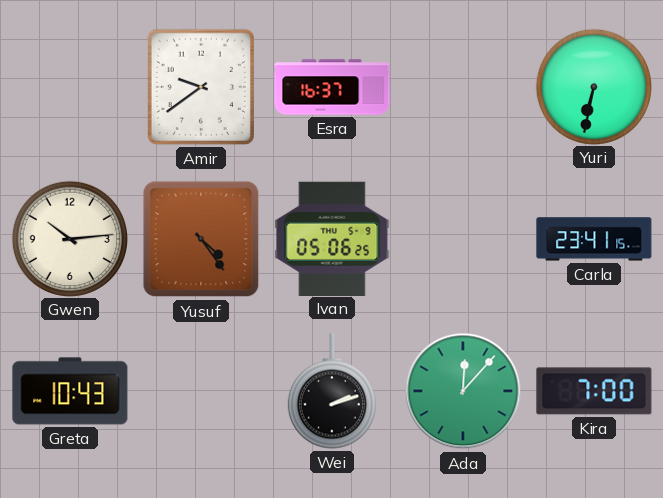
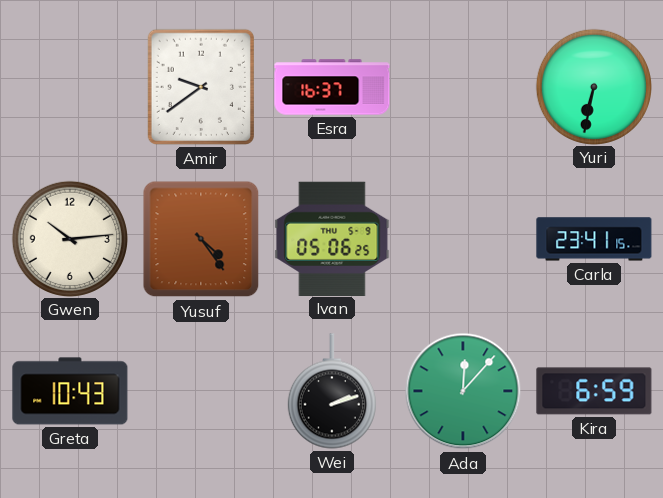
Kira: 7:00 -> 6:59 (594, 391)
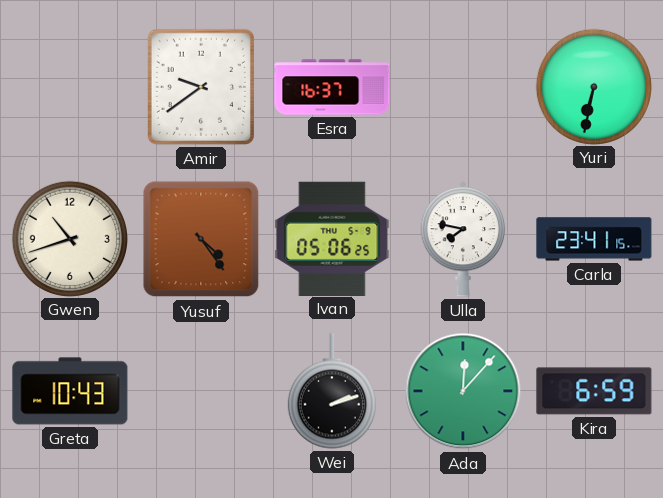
Gwen: 10:14 -> 10:42 (69, 238)
Ulla: none -> 7:47 (463, 240)
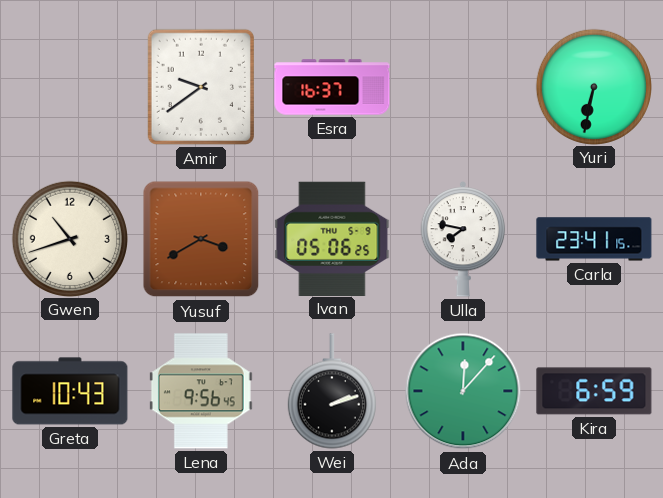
Yusuf: 4:24 -> 3:40 (201, 239)
Lena: none -> 9:56 (201, 391)
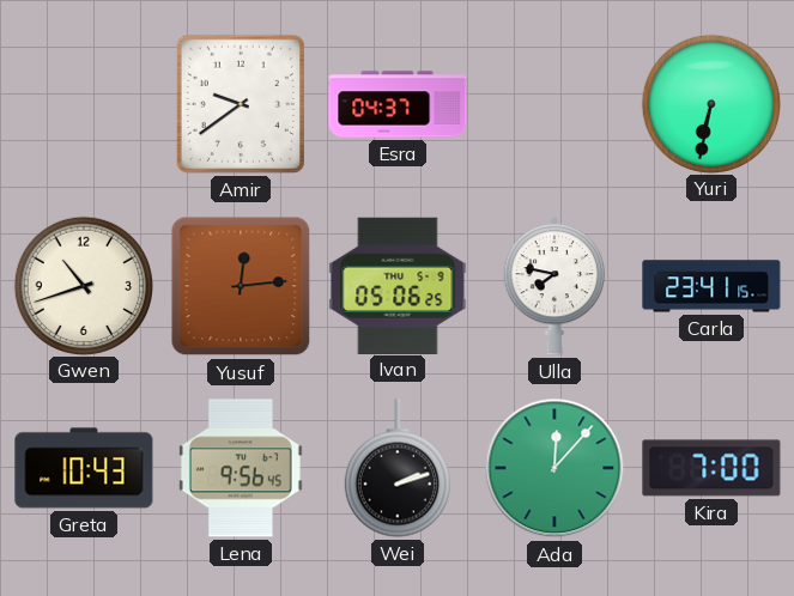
Esra: 16:37 -> 04:37 (398, 104)
Yusuf: 3:40 -> 12:14 (241, 286)
Kira: 6:59 -> 7:00 (711, 468)
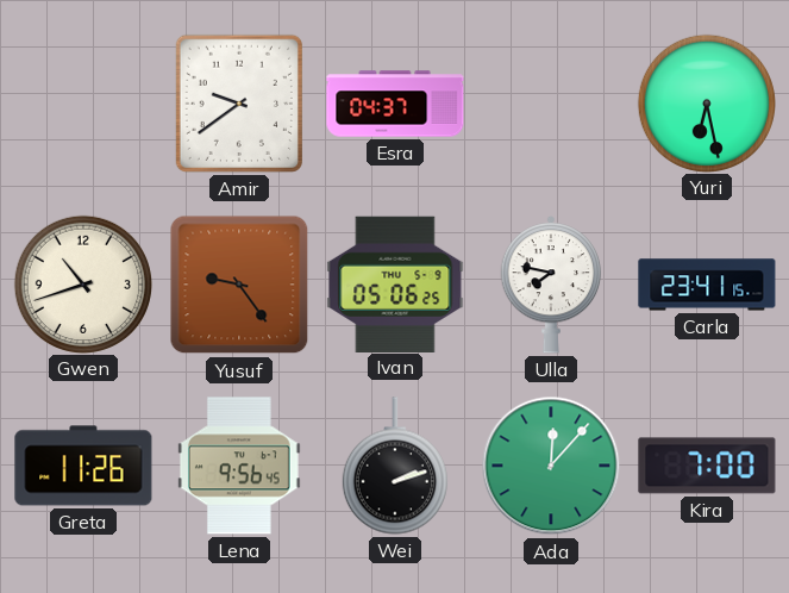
Yuri: 6:32 -> 6:28 (706, 102)
Yusuf: 12:14 -> 9:24 (239, 285)
Greta: 10:43 -> 11:26 (83, 466)
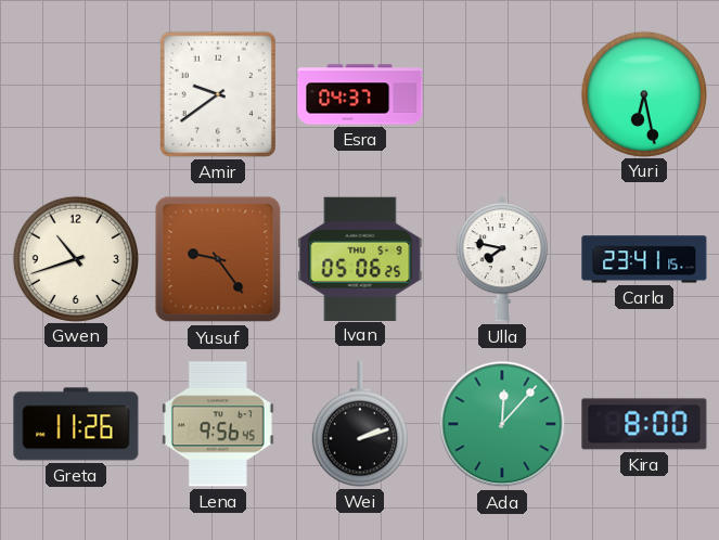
Kira: 7:00 -> 8:00 (644, 424)
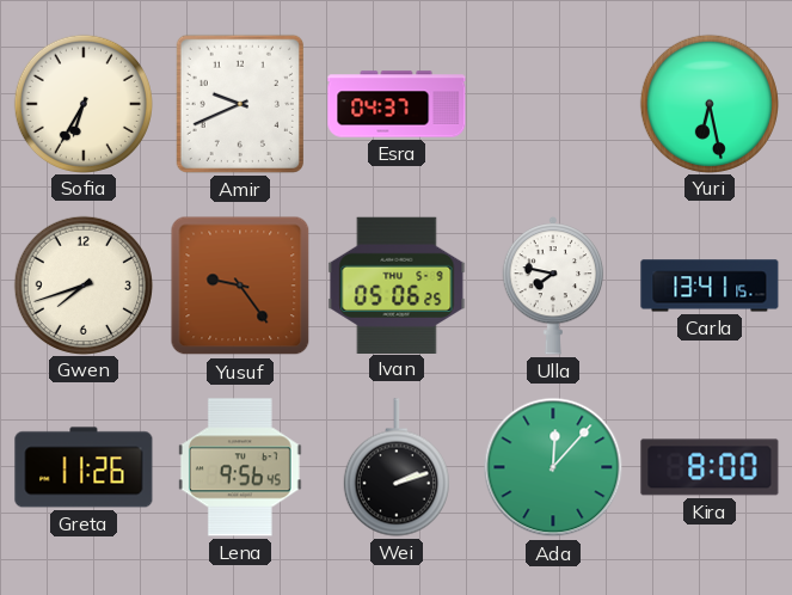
Sofia: none -> 6:35 (82, 103)
Amir: 9:39 -> 9:41 (240, 104)
Gwen: 10:42 -> 7:42 (82, 284)
Carla: 23:41 -> 13:41 (710, 286)
